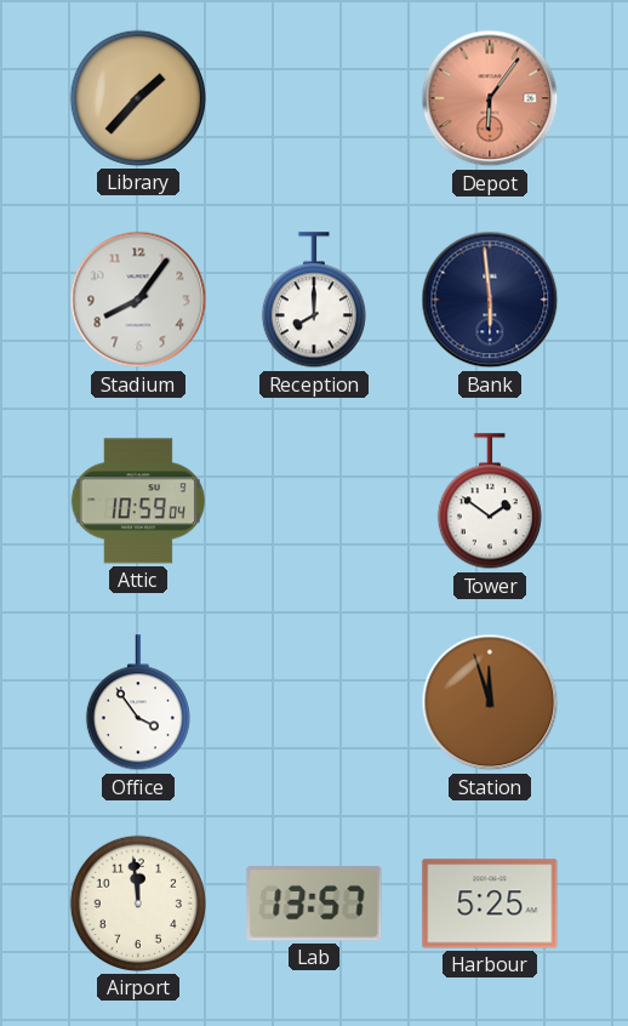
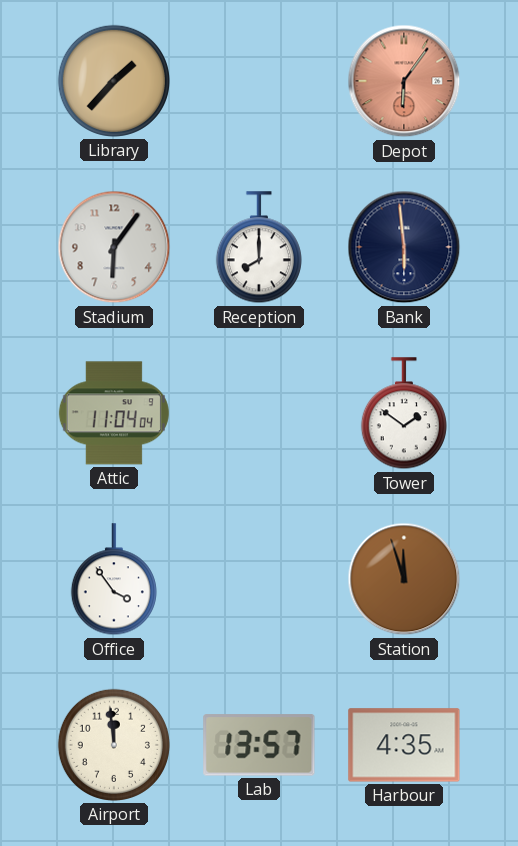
Stadium: 8:06 -> 6:06 (114, 247)
Attic: 10:59 -> 11:04 (114, 413)
Harbour: 5:25 -> 4:35 (404, 745)
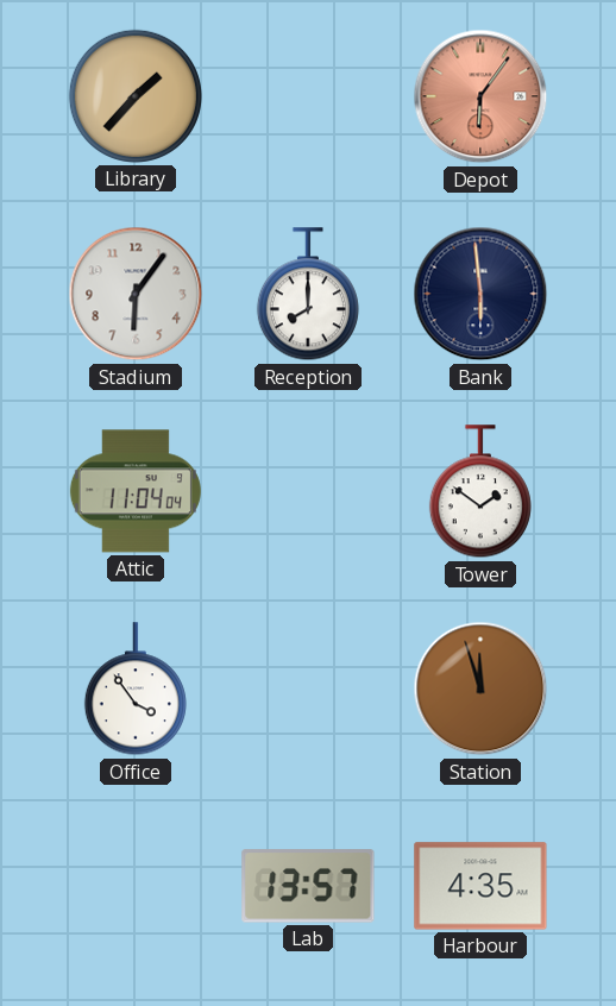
Airport: 11:59 -> none (114, 745)
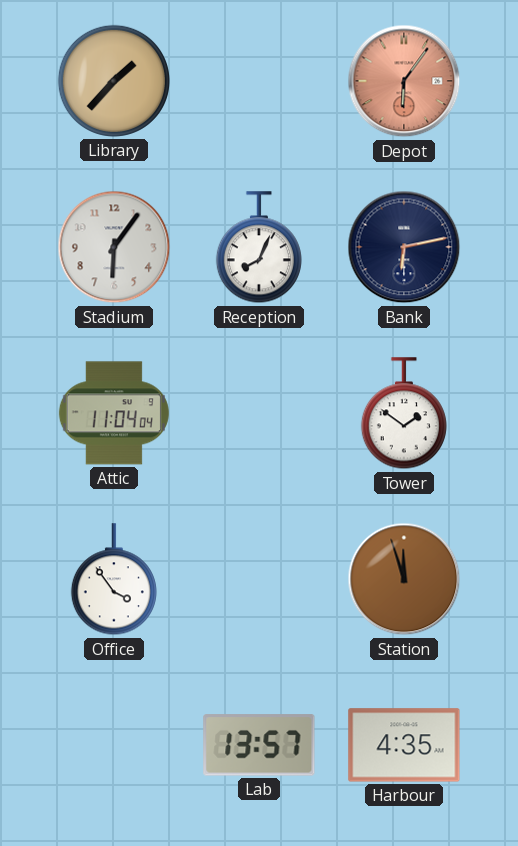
Reception: 8:00 -> 8:04 (259, 248)
Bank: 5:59 -> 6:13 (404, 247)
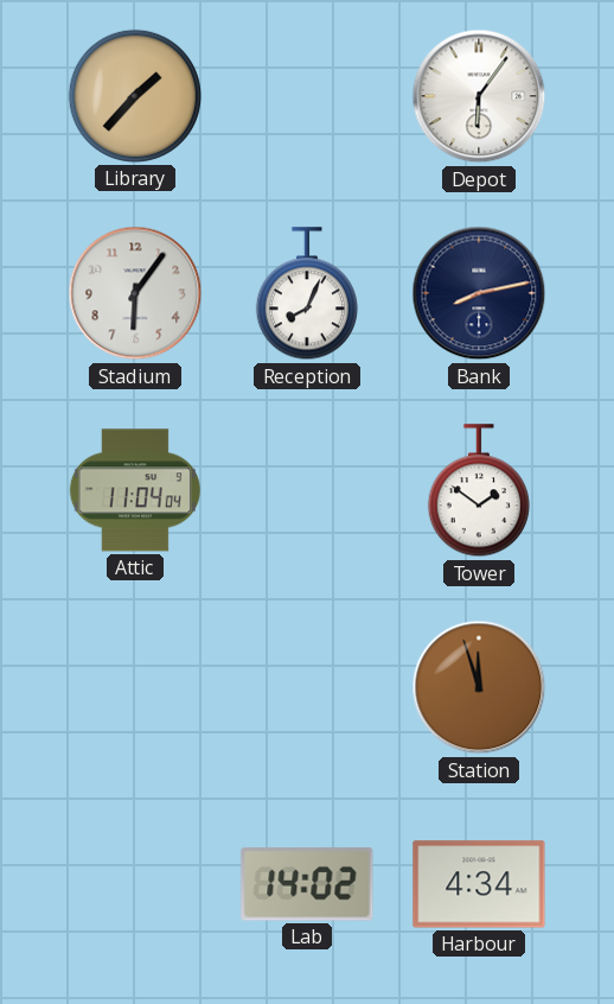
Depot dial: salmon -> white (479, 96)
Bank: 6:13 -> 8:13 (479, 293)
Office: 3:54 -> none (114, 580)
Lab: 13:57 -> 14:02 (307, 884)
Harbour: 4:35 -> 4:34 (479, 884)
